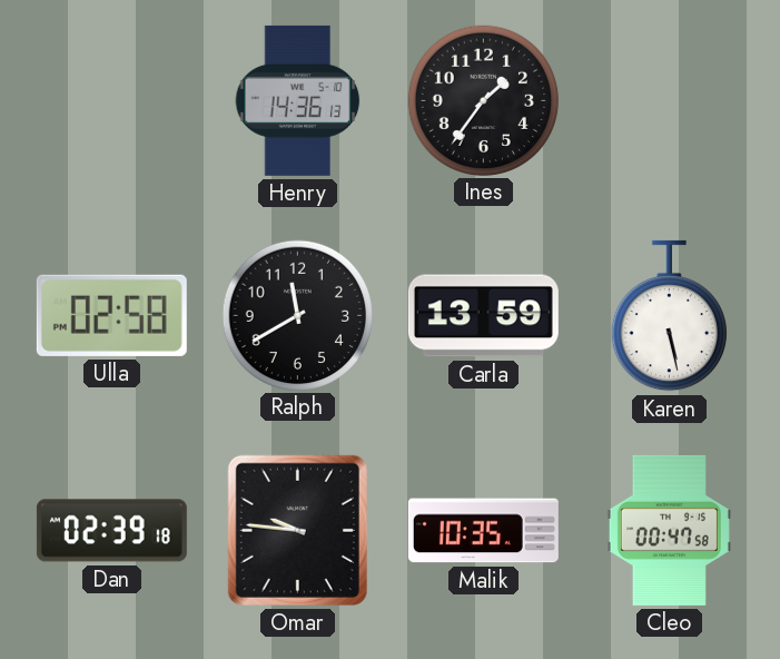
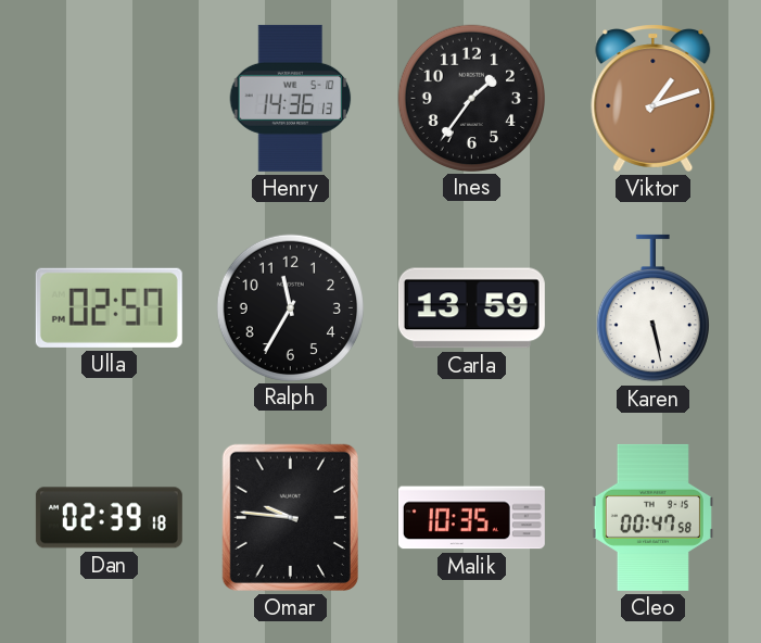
Viktor: none -> 1:12 (654, 98)
Ulla: 02:58 -> 02:57 (109, 307)
Ralph: 11:40 -> 11:35 (290, 307)
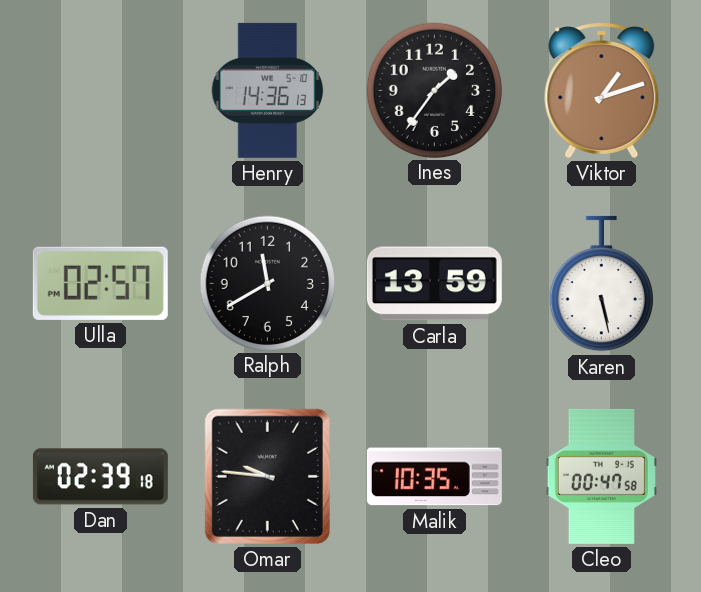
Ralph: 11:35 -> 11:40 (267, 283)
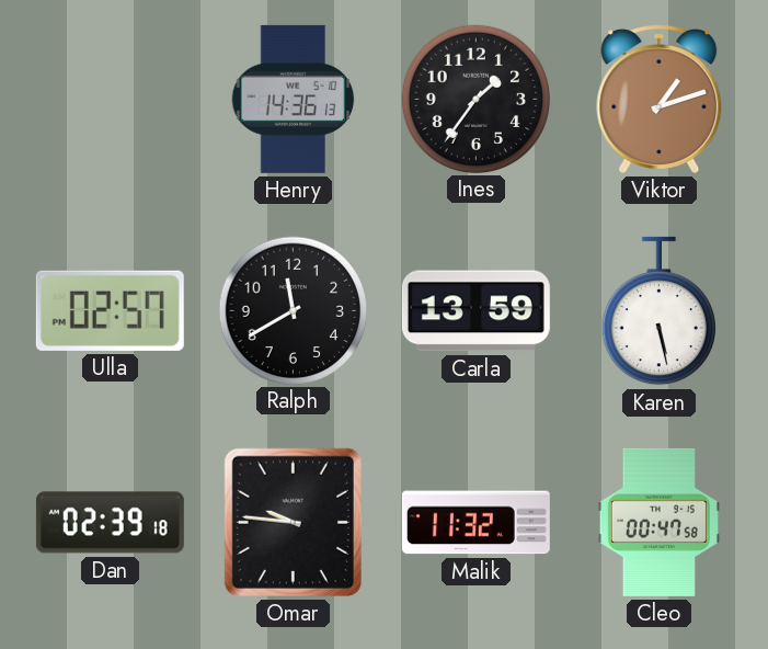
Malik: 10:35 -> 11:32 (475, 523)
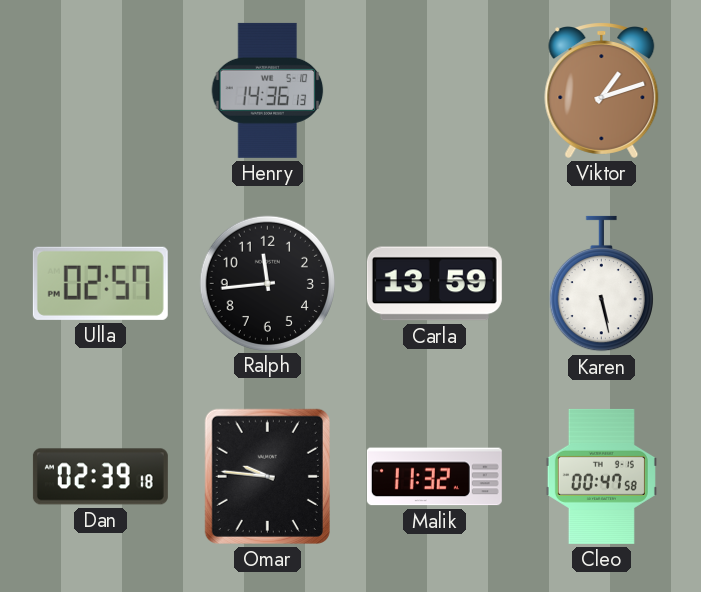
Ines: 1:36 -> none (475, 99)
Ralph: 11:40 -> 11:44 (267, 283)
